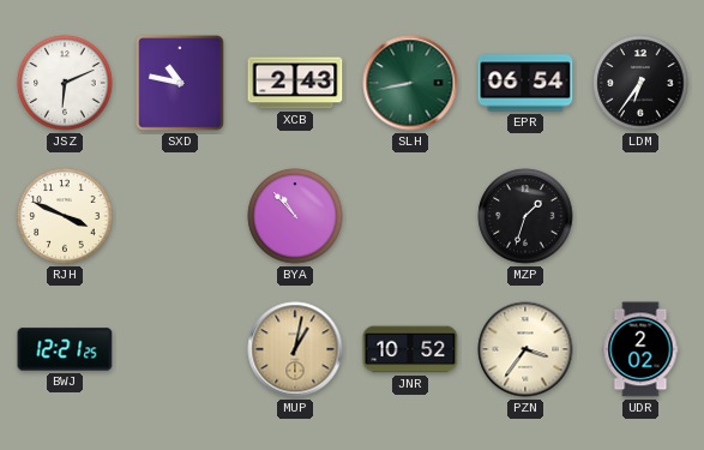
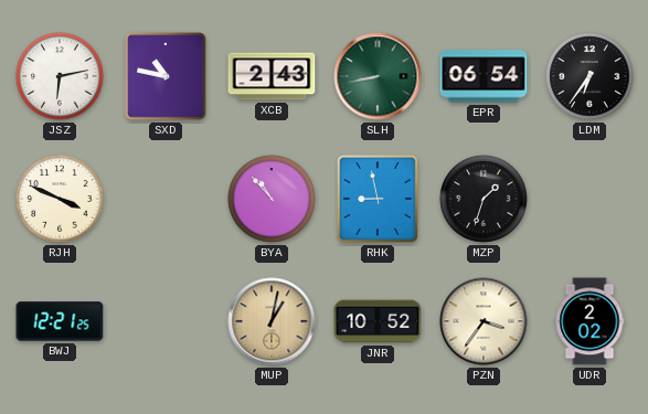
JSZ: 6:11 -> 6:13 (60, 76)
RHK: none -> 8:58 (379, 200)
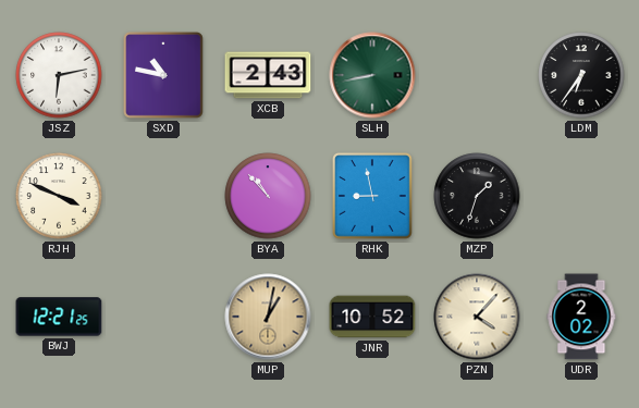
EPR: 06:54 -> none (484, 76)
PZN: 3:36 -> 4:07 (477, 317)
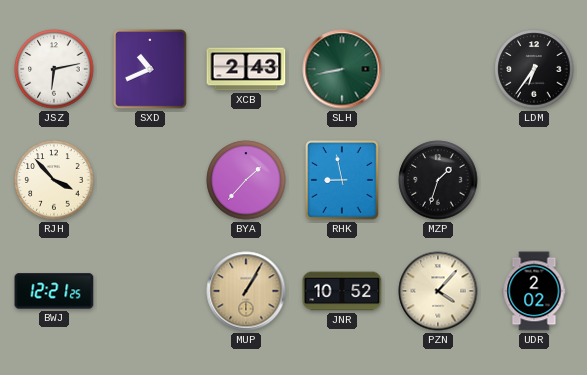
SXD: 10:47 -> 10:41 (151, 70)
RJH: 3:49 -> 3:53 (54, 180)
BYA: 10:53 -> 1:37 (246, 180)
MUP: 1:02 -> 1:05 (246, 291)
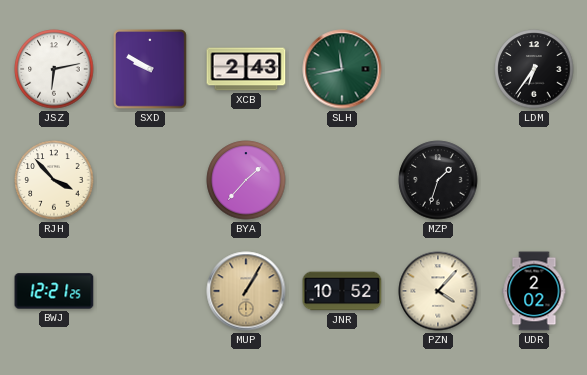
SXD: 10:41 -> 9:50 (151, 70)
SLH: 8:43 -> 11:43 (342, 69)
RHK: 8:58 -> none (343, 181)
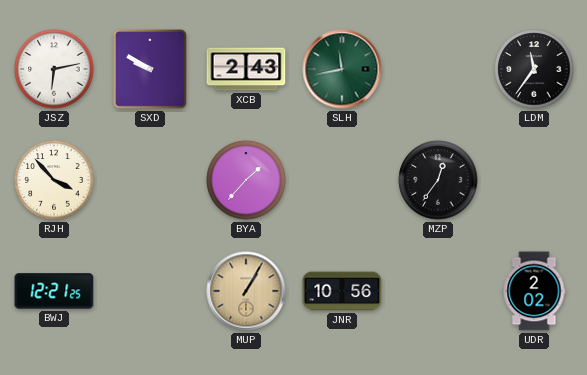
LDM: 6:36 -> 11:36 (534, 69)
MZP: 1:33 -> 12:36 (438, 180)
JNR: 10:52 -> 10:56 (342, 291)
PZN: 4:07 -> none (438, 291)
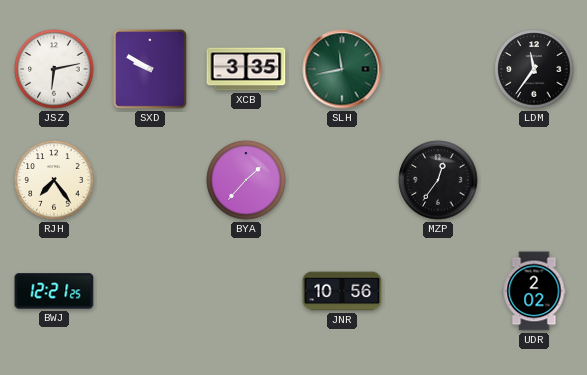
XCB: 2:43 -> 3:35 (246, 69)
RJH: 3:53 -> 7:24 (54, 180)
MUP: 1:05 -> none (246, 291)
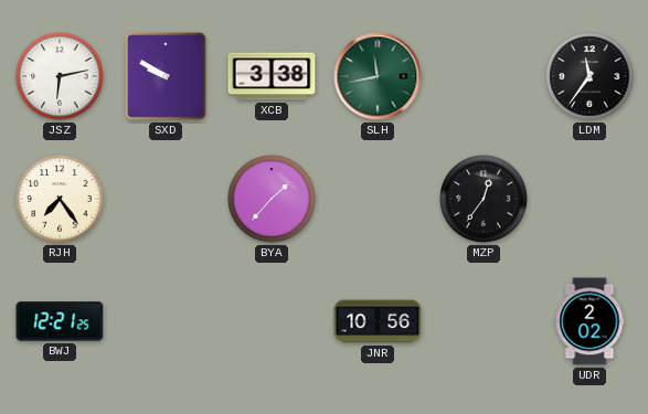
XCB: 3:35 -> 3:38 (272, 76)
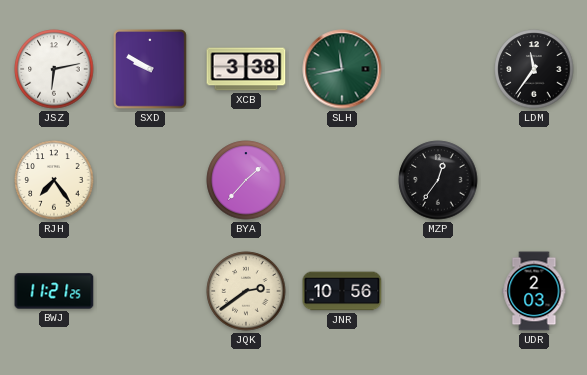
BWJ: 12:21 -> 11:21 (54, 291)
JQK: none -> 2:39 (246, 291)
UDR: 2:02 -> 2:03 (534, 291)
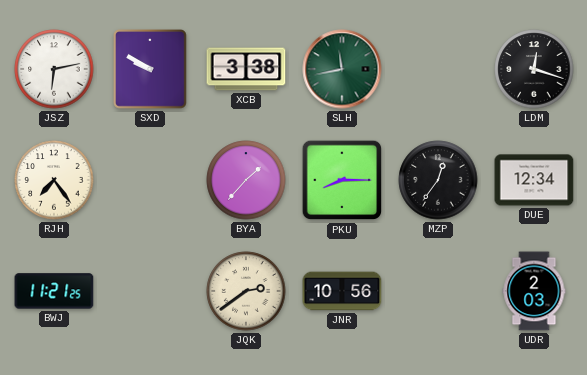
LDM: 11:36 -> 12:18 (534, 69)
PKU: none -> 8:15 (342, 180)
DUE: none -> 12:34 (534, 180)
